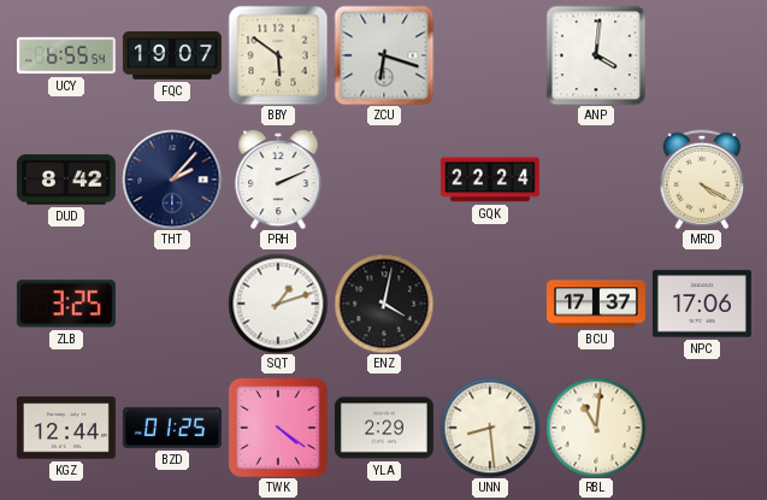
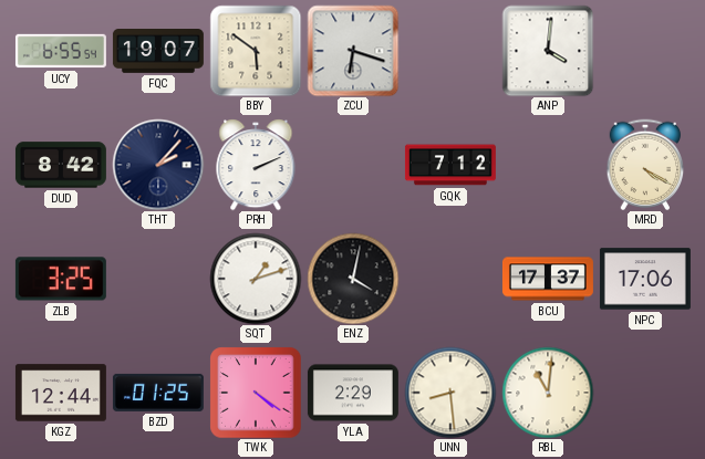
GQK: 22:24 -> 7:12 (450, 165)
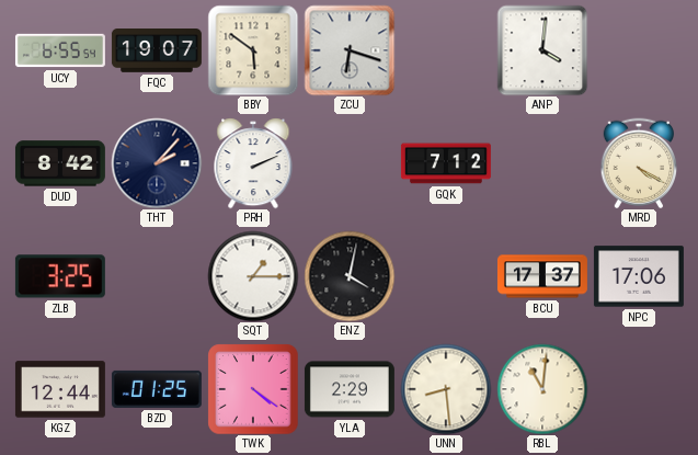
SQT: 1:12 -> 1:15 (253, 276)
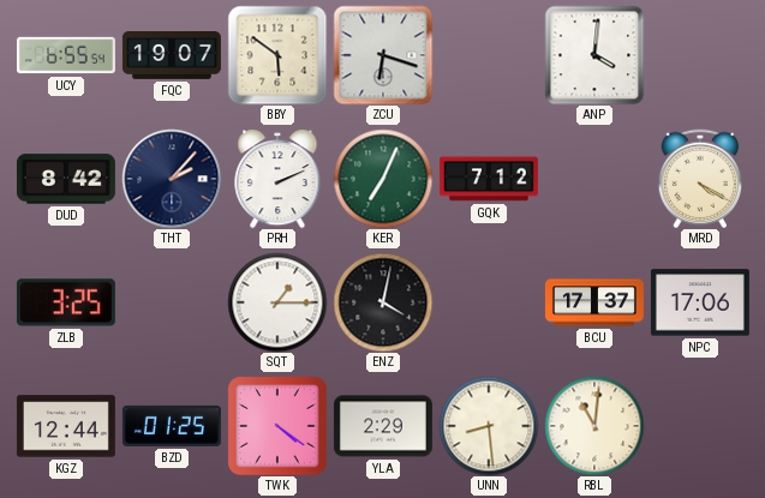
KER: none -> 7:04 (383, 179)
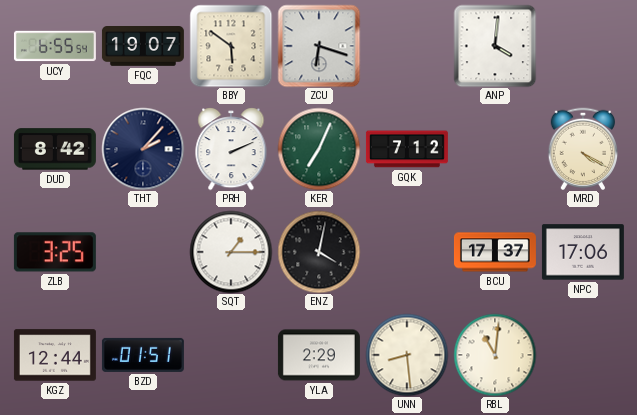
BZD: 01:25 -> 01:51 (143, 355)
TWK: 4:21 -> none (277, 426)
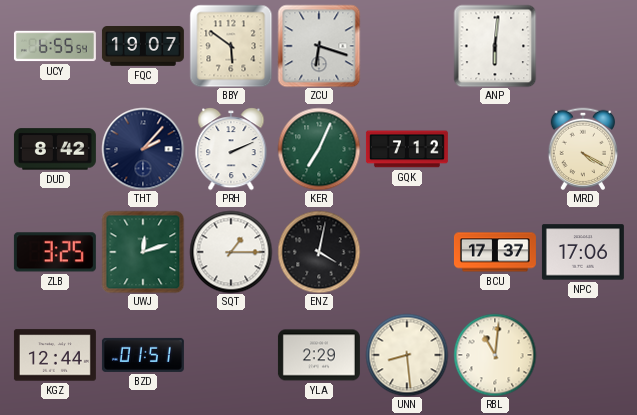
ANP: 4:01 -> 6:01 (495, 46)
UWJ: none -> 12:12 (143, 252)
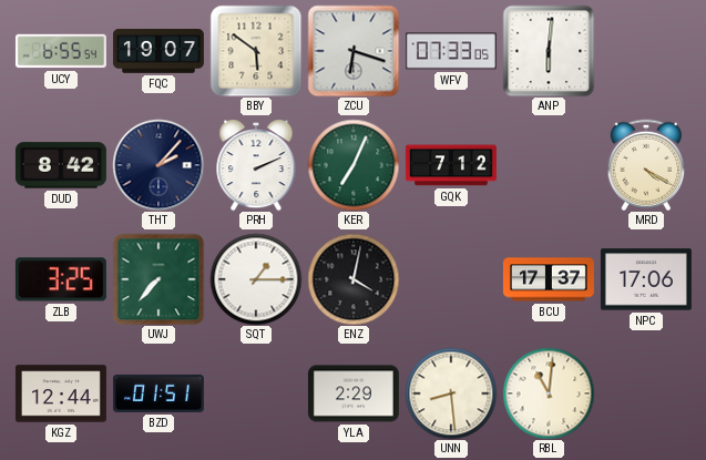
WFV: none -> 07:33 (451, 51)
UWJ: 12:12 -> 7:37 (158, 279)
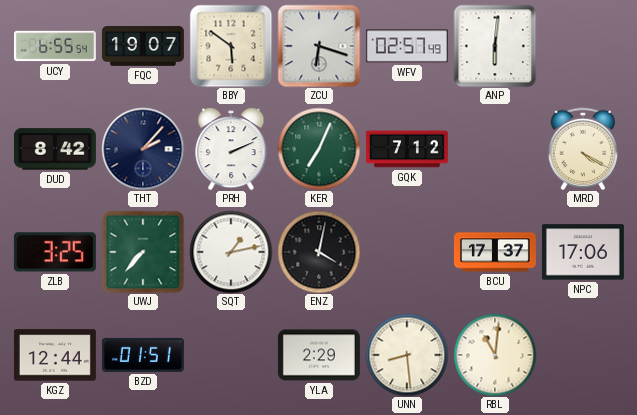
WFV: 07:33 -> 02:57 (407, 46)
SQT: 1:15 -> 1:13 (231, 252)
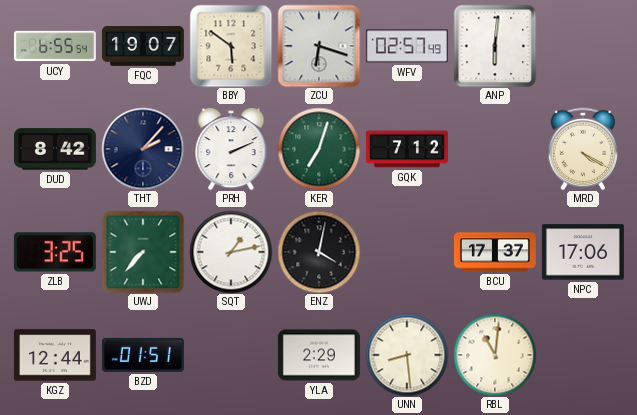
KER: 7:04 -> 7:03 (319, 149)
